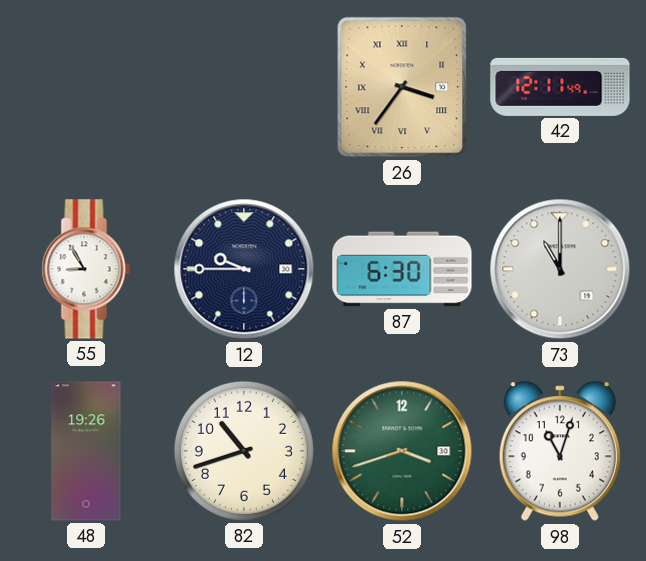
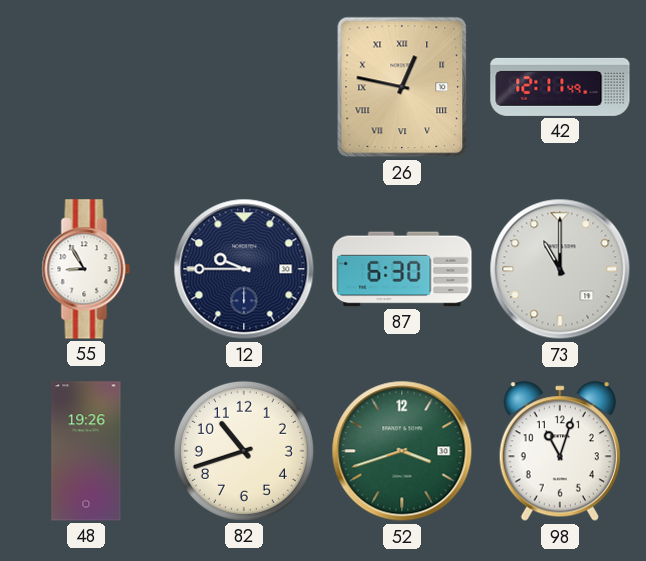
26: 3:36 -> 12:47 (402, 87)
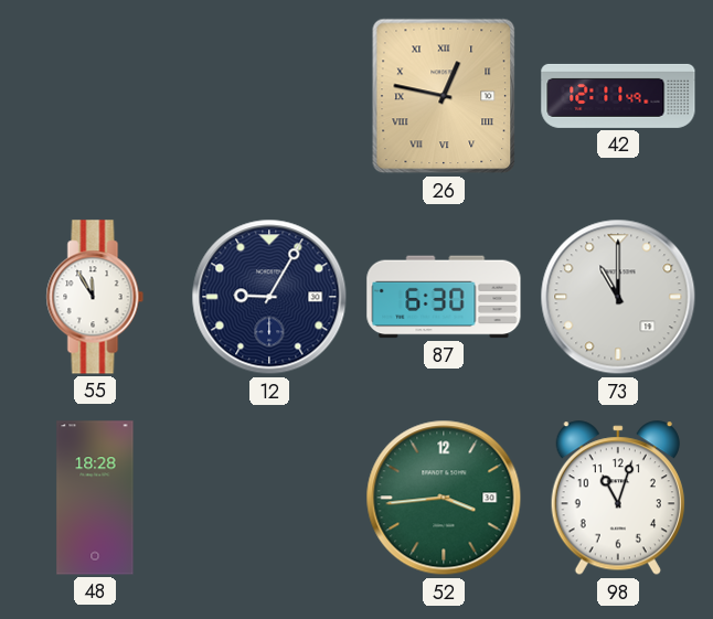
55: 8:55 -> 11:55 (95, 297)
12: 9:45 -> 9:05 (269, 297)
48: 19:26 -> 18:28 (95, 498)
82: 10:42 -> none (244, 451)
52: 3:42 -> 3:44 (444, 498)
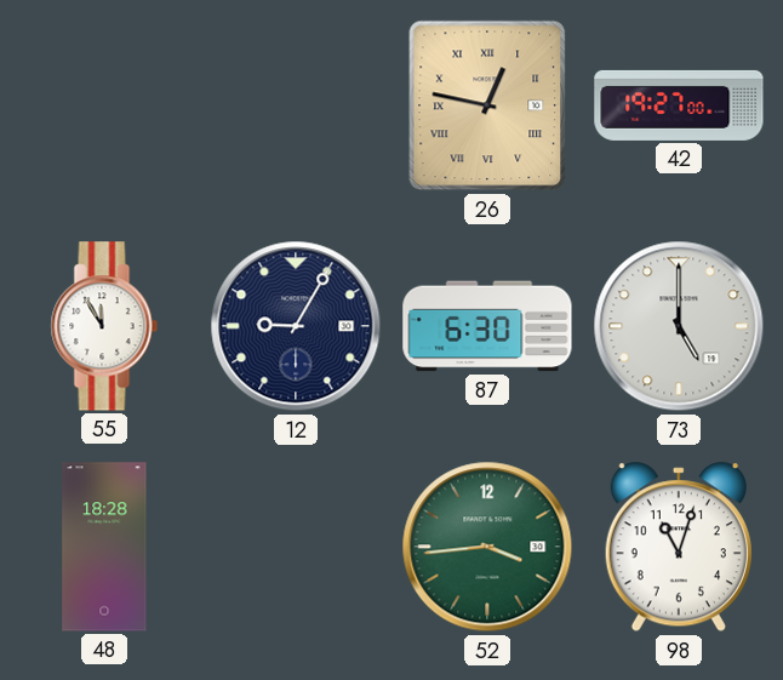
42: 12:11 -> 19:27 (679, 105)
73: 11:00 -> 5:00 (679, 326)
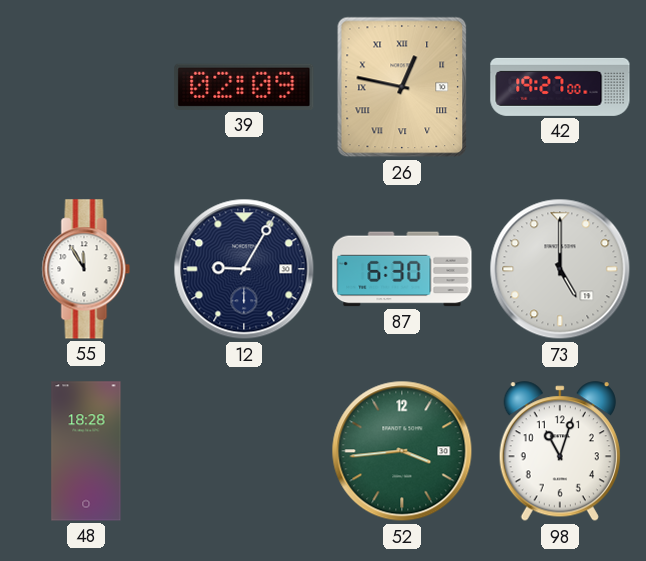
39: none -> 02:09 (244, 87)
